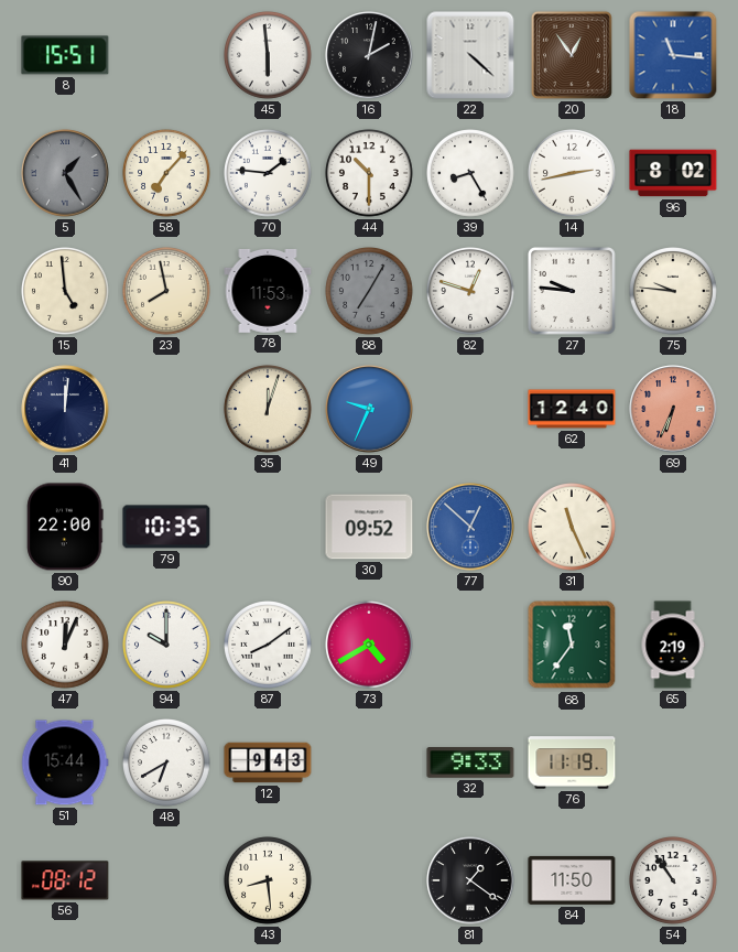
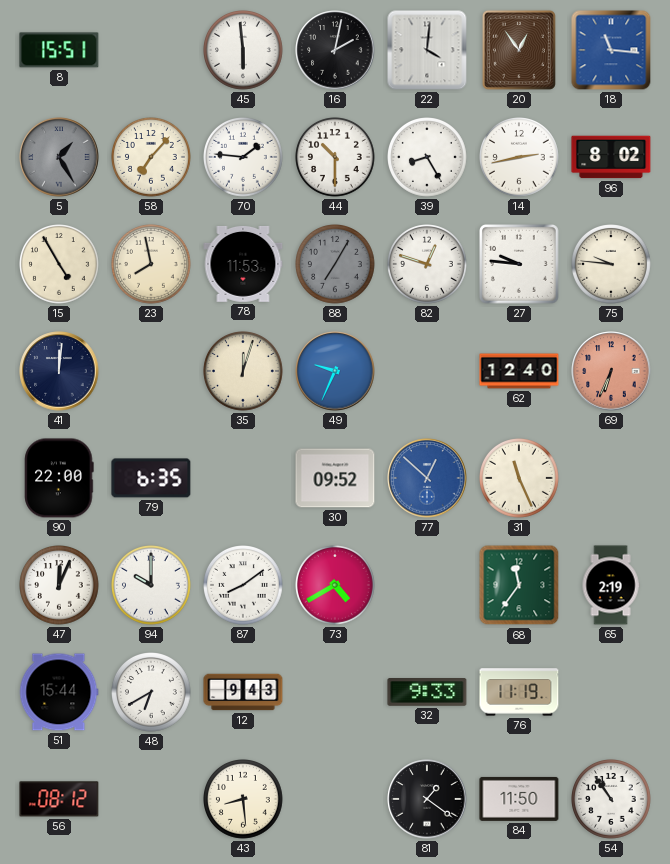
22: 4:22 -> 4:01 (427, 50)
15: 4:59 -> 4:55 (60, 265)
79: 10:35 -> 6:35 (151, 478)
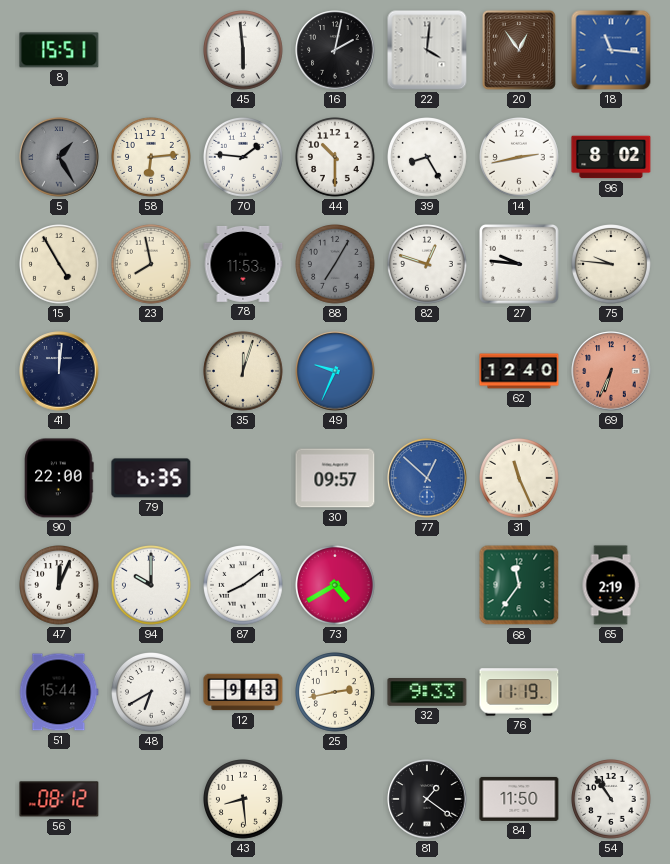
58: 7:07 -> 6:14 (152, 158)
30: 09:52 -> 09:57 (335, 478)
25: none -> 2:43 (336, 693)
